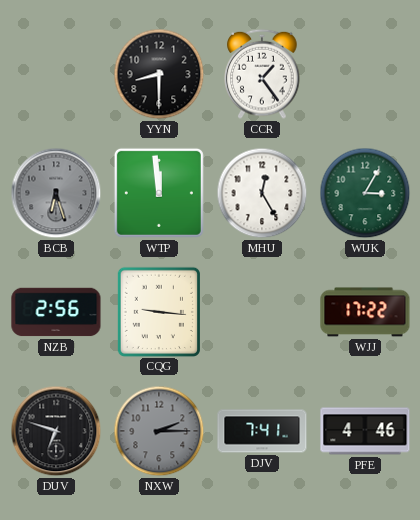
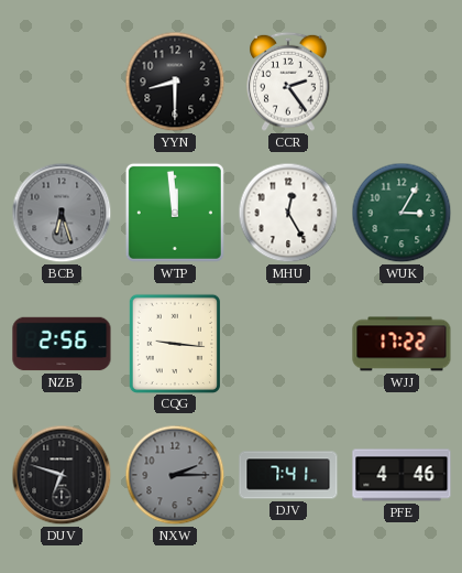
CCR: 1:24 -> 2:24 (288, 82)
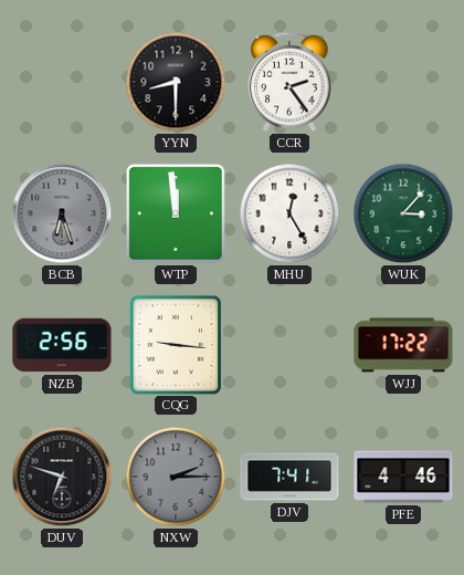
WUK: 3:05 -> 3:07 (403, 213)
